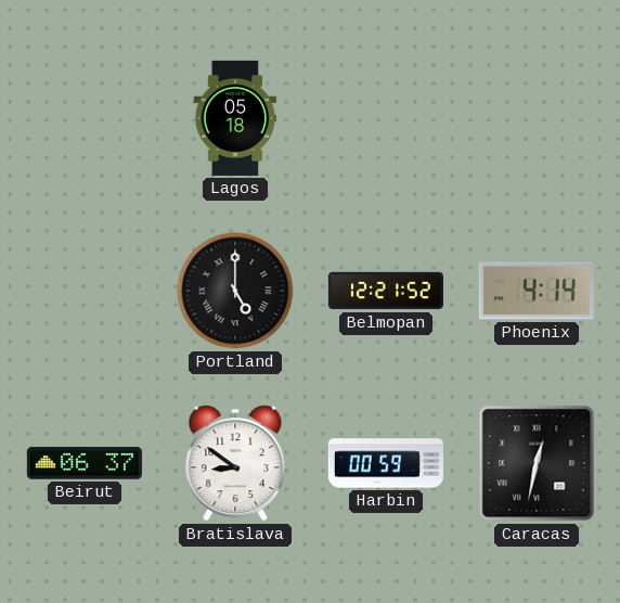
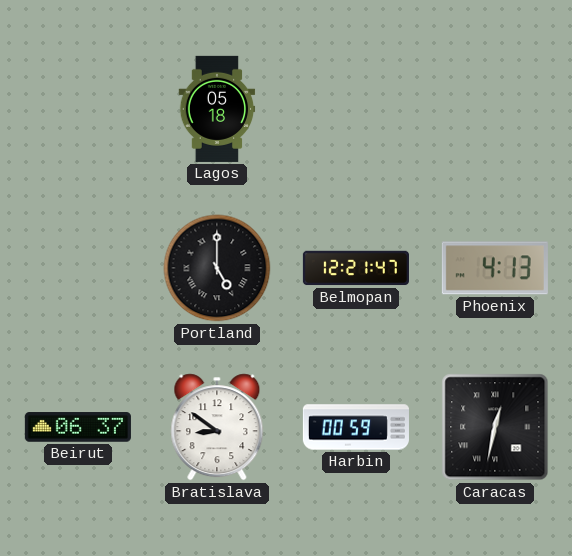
Belmopan: 12:21:52 -> 12:21:47 (356, 268)
Phoenix: 4:14 -> 4:13 (495, 268)
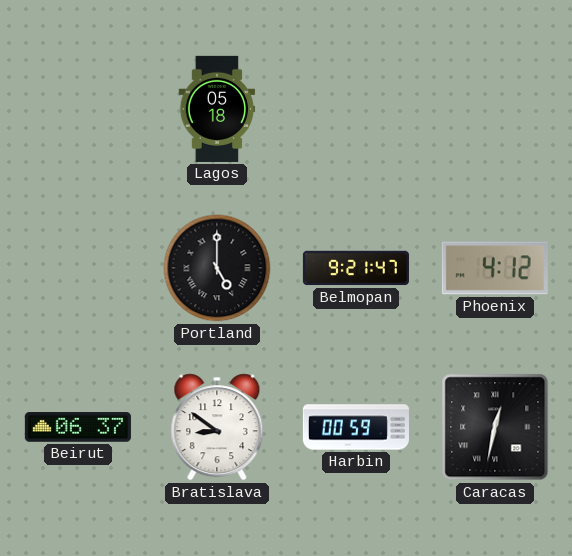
Belmopan: 12:21 -> 9:21 (356, 268)
Phoenix: 4:13 -> 4:12 (495, 268)
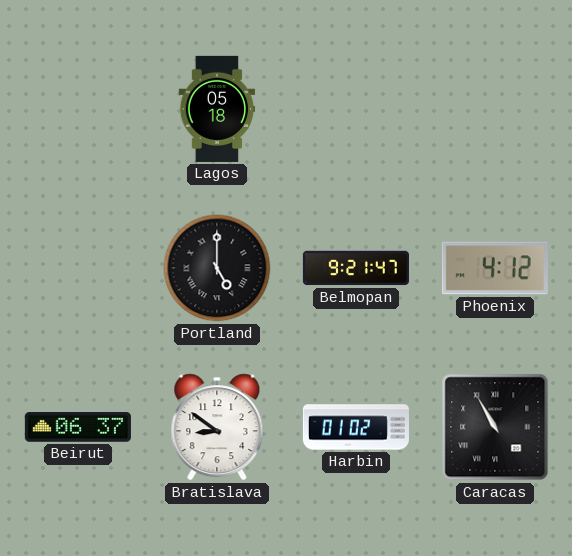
Harbin: 00:59 -> 01:02 (356, 427)
Caracas: 12:32 -> 10:55 (495, 427)
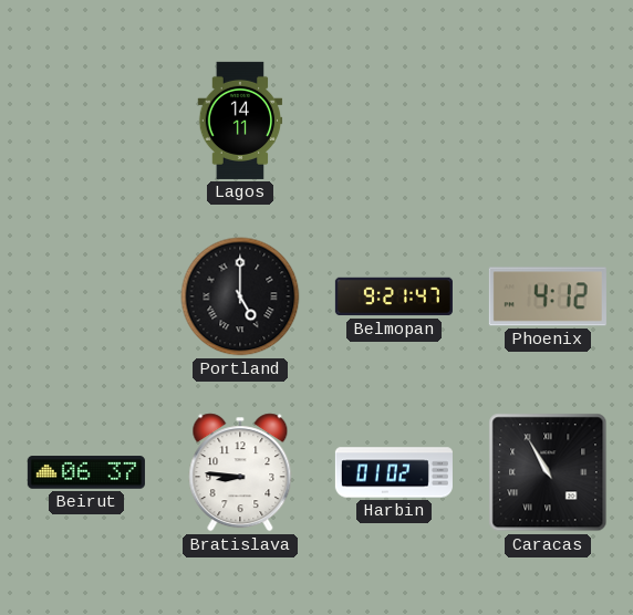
Lagos: 05:18 -> 14:11 (240, 121)
Bratislava: 8:51 -> 8:46 (240, 472)
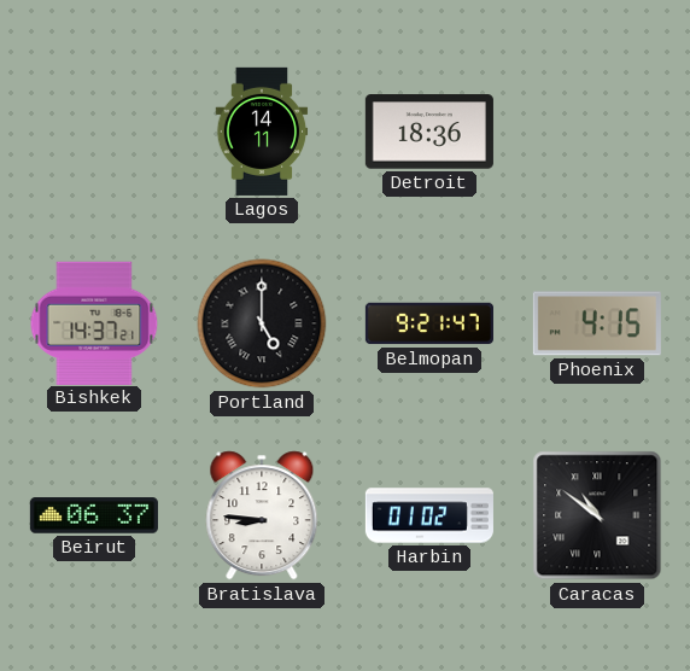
Detroit: none -> 18:36 (429, 132)
Bishkek: none -> 14:37 (94, 322)
Phoenix: 4:12 -> 4:15 (597, 323)
Caracas: 10:55 -> 10:51 (597, 515)
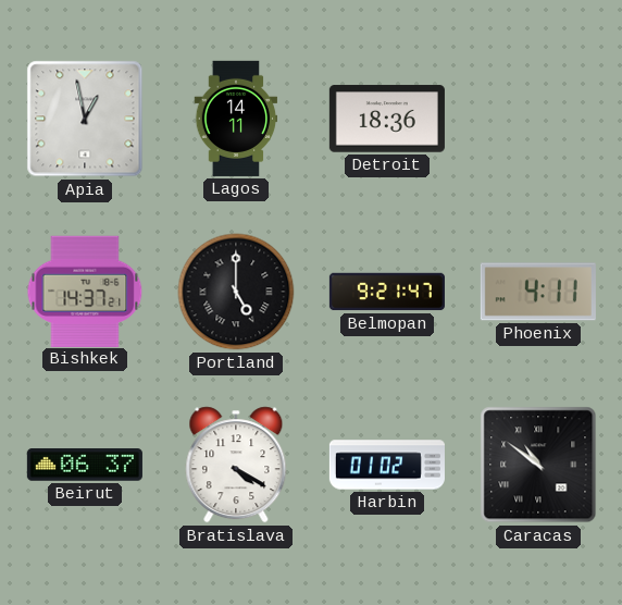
Apia: none -> 12:58 (85, 119)
Phoenix: 4:15 -> 4:11 (538, 292)
Bratislava: 8:46 -> 4:20 (236, 465)
